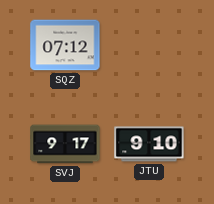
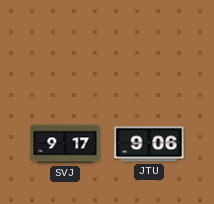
SQZ: 07:12 -> none (65, 45)
JTU: 9:10 -> 9:06 (149, 144)
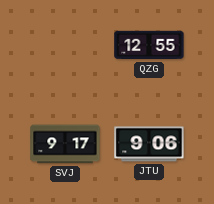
QZG: none -> 12:55 (149, 45)
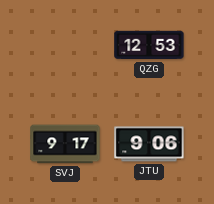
QZG: 12:55 -> 12:53 (149, 45)
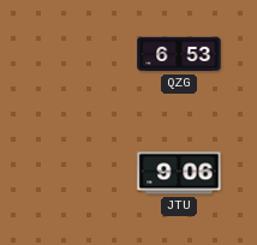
QZG: 12:53 -> 6:53 (179, 54)
SVJ: 9:17 -> none (65, 144)
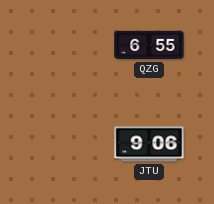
QZG: 6:53 -> 6:55 (149, 45)
